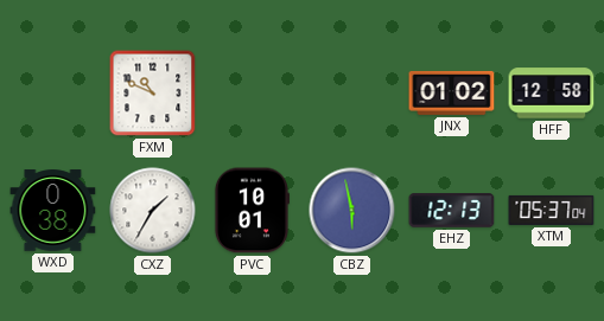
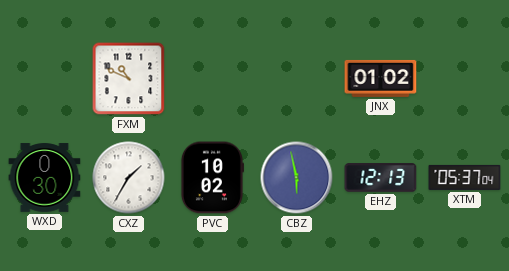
HFF: 12:58 -> none (552, 94)
WXD: 0:38 -> 0:30 (45, 178)
PVC: 10:01 -> 10:02 (212, 178)
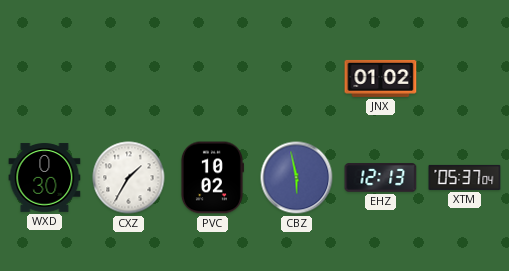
FXM: 10:49 -> none (129, 79)
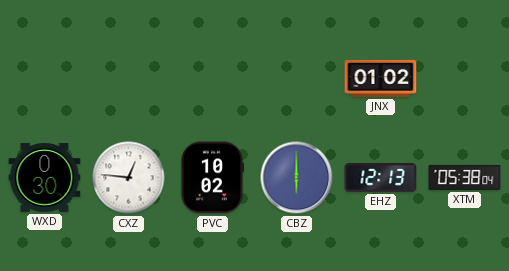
CXZ: 1:35 -> 12:46 (129, 178)
CBZ: 5:58 -> 6:00 (297, 178)
XTM: 05:37 -> 05:38 (465, 177)
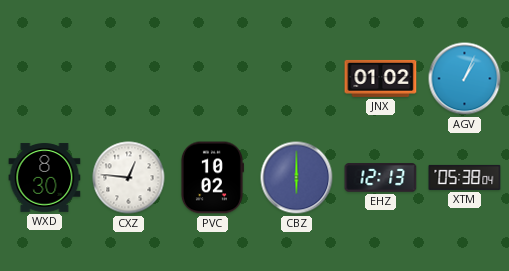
AGV: none -> 1:04 (465, 79)
WXD: 0:30 -> 8:30 (45, 178)
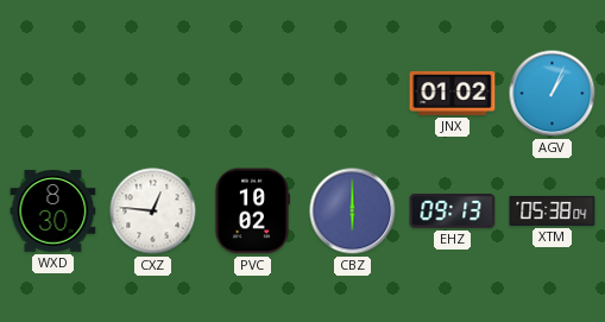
EHZ: 12:13 -> 09:13 (453, 211)
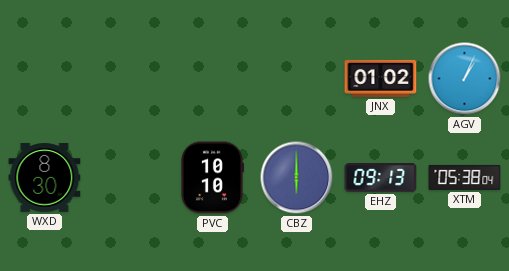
CXZ: 12:46 -> none (153, 211)
PVC: 10:02 -> 10:10 (212, 178)
